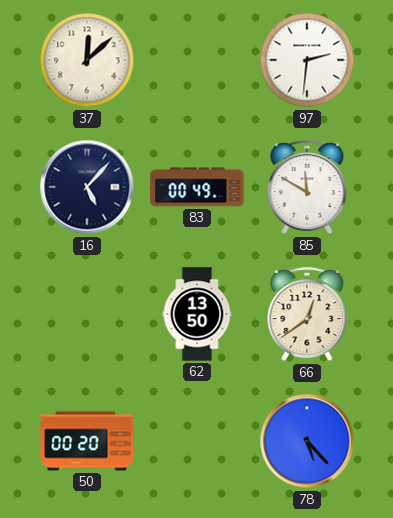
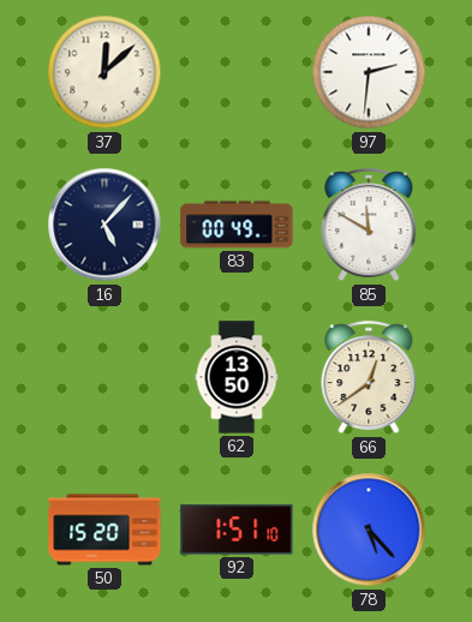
50: 00:20 -> 15:20 (104, 530)
92: none -> 1:51 (237, 530)
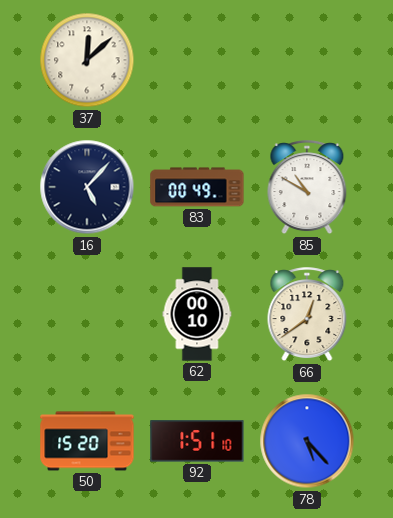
97: 2:31 -> none (369, 72)
85: 11:50 -> 10:50 (307, 188)
62: 13:50 -> 00:10 (197, 314)
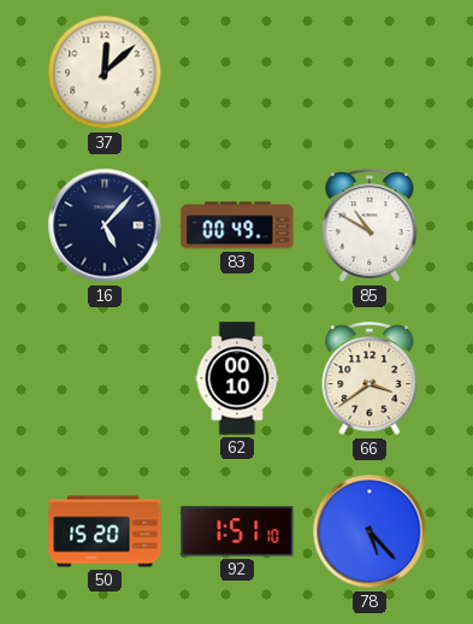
66: 12:39 -> 3:39 (369, 379)
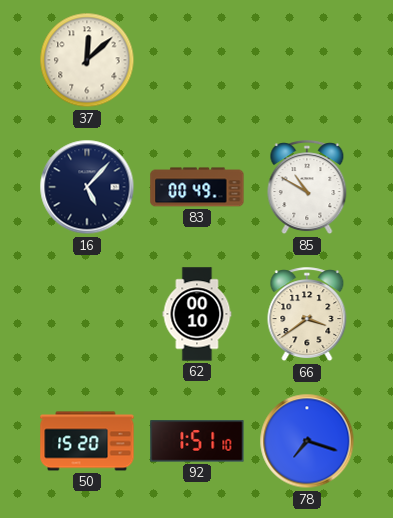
78: 5:23 -> 7:18 (307, 441)
